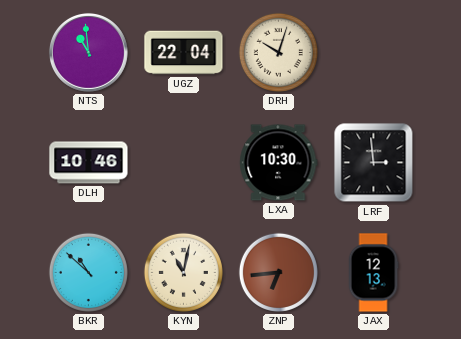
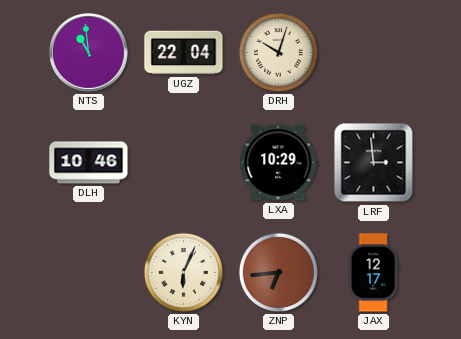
LXA: 10:30 -> 10:29 (279, 163)
BKR: 10:52 -> none (88, 272)
KYN: 11:02 -> 6:04 (183, 272)
JAX: 12:13 -> 12:17 (373, 273)
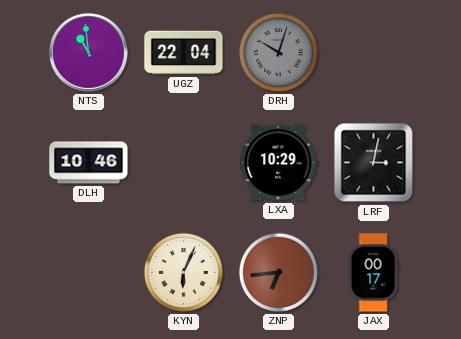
DRH dial: cream -> grey (278, 52)
LRF: 2:59 -> 3:02 (374, 163)
JAX: 12:17 -> 00:17 (373, 273)
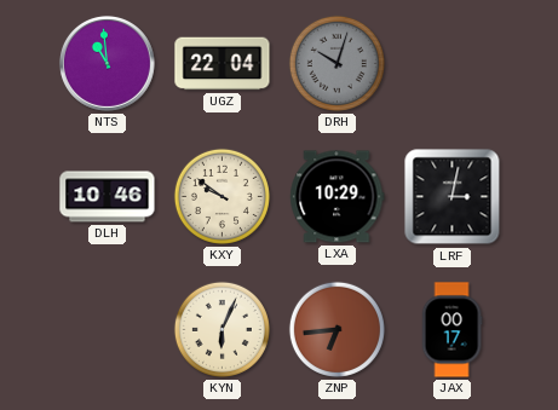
KXY: none -> 9:51 (222, 196)
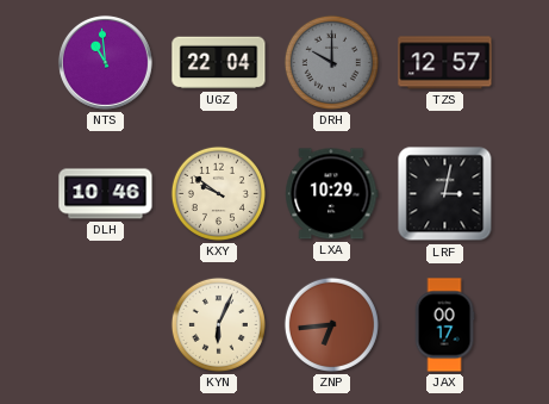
DRH: 10:03 -> 10:00 (331, 62)
TZS: none -> 12:57 (445, 63)
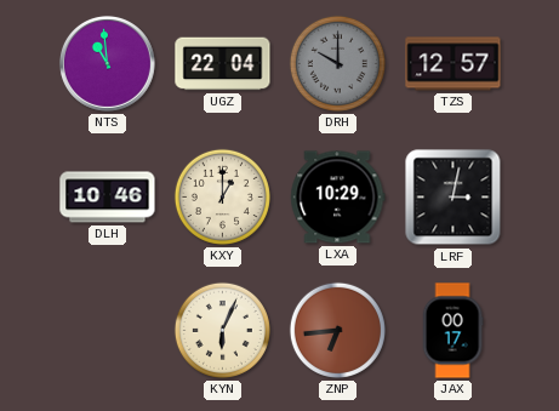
KXY: 9:51 -> 1:00 (222, 196)
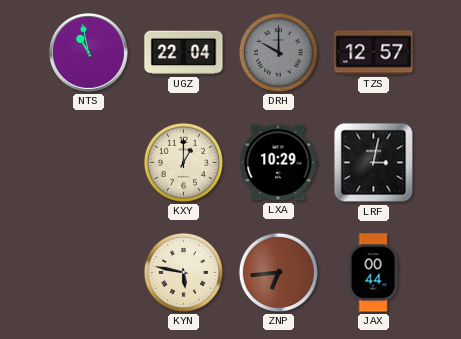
NTS: 10:59 -> 10:58 (89, 53)
DLH: 10:46 -> none (108, 198)
KYN: 6:04 -> 5:47 (183, 272)
JAX: 00:17 -> 00:44 (373, 273)
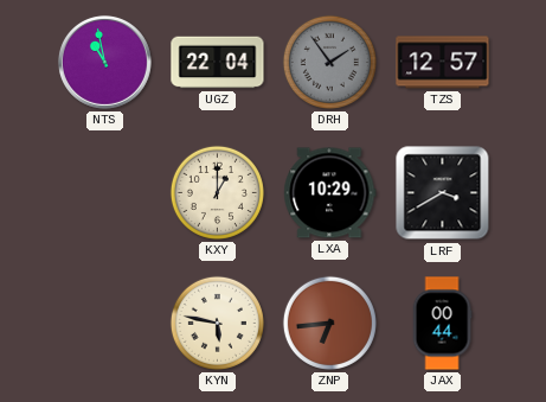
DRH: 10:00 -> 1:54 (329, 62)
LRF: 3:02 -> 3:40 (443, 193)
